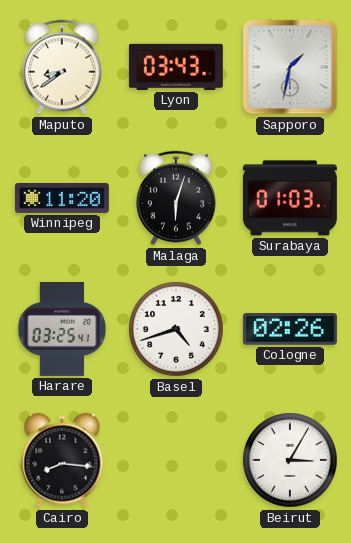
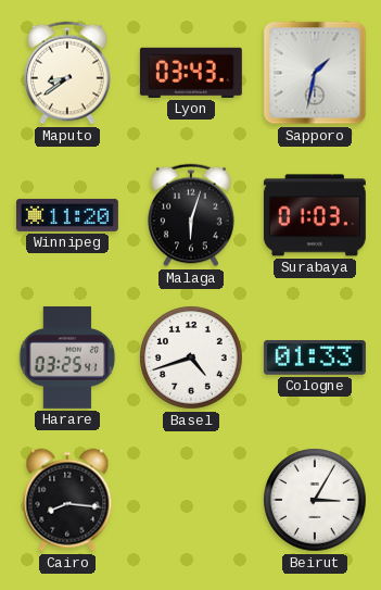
Cologne: 02:26 -> 01:33 (315, 357)
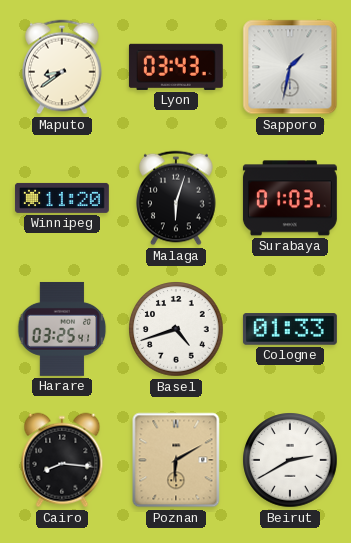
Poznan: none -> 6:10 (176, 460)
Beirut: 3:05 -> 2:40 (290, 460)
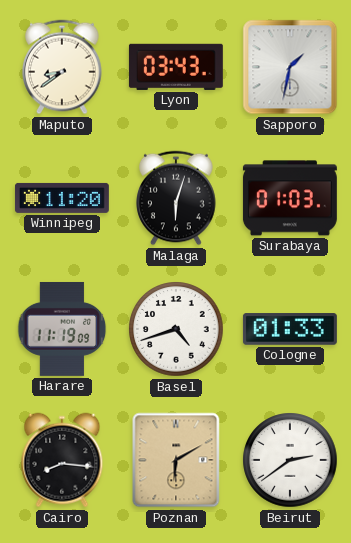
Harare: 03:25 -> 11:19 (62, 329)
Beirut: 2:40 -> 2:39 (290, 460)
